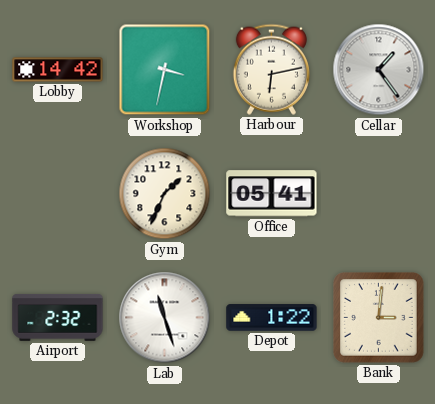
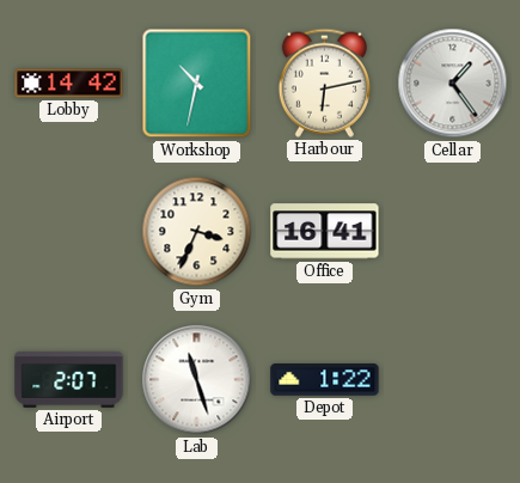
Workshop: 3:32 -> 10:32 (197, 84)
Gym: 1:34 -> 3:34 (197, 232)
Office: 05:41 -> 16:41 (325, 232)
Airport: 2:32 -> 2:07 (69, 379)
Bank: 3:01 -> none (379, 318)
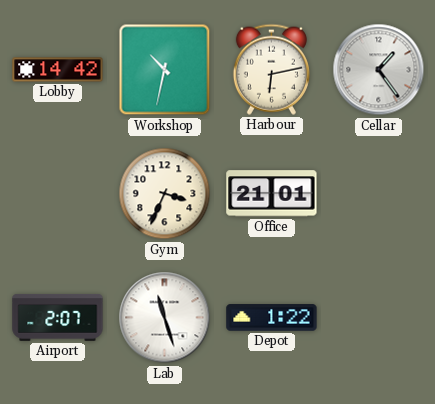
Office: 16:41 -> 21:01 (272, 194)
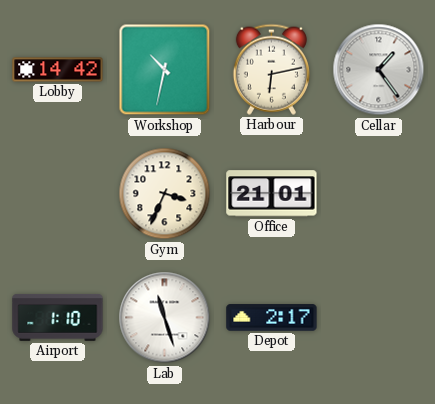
Airport: 2:07 -> 1:10 (58, 317)
Depot: 1:22 -> 2:17 (272, 318)
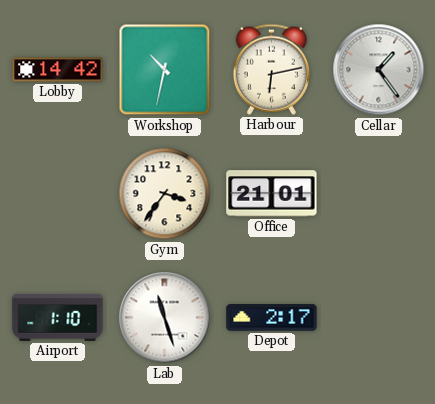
Gym: 3:34 -> 3:36 (165, 194)
